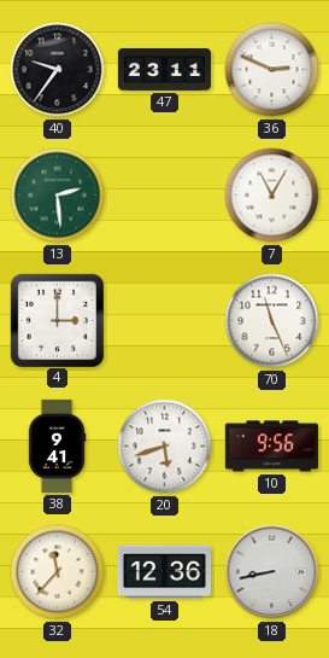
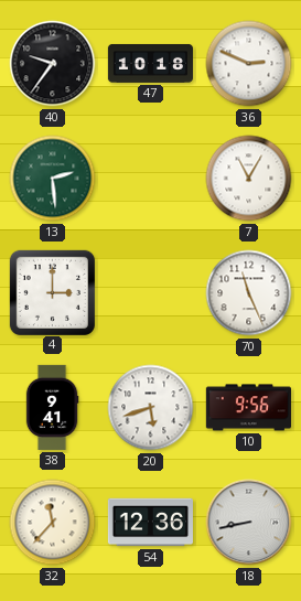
47: 23:11 -> 10:18 (150, 63)
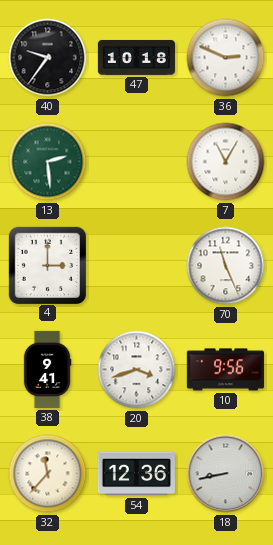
20: 5:42 -> 3:42 (137, 370)
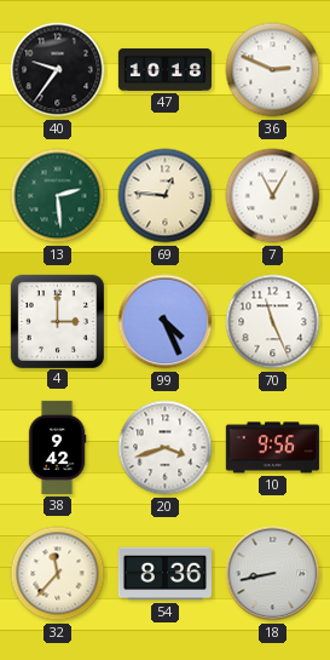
69: none -> 12:46 (166, 196)
99: none -> 4:26 (166, 322)
38: 9:41 -> 9:42 (57, 447)
54: 12:36 -> 8:36 (164, 574)
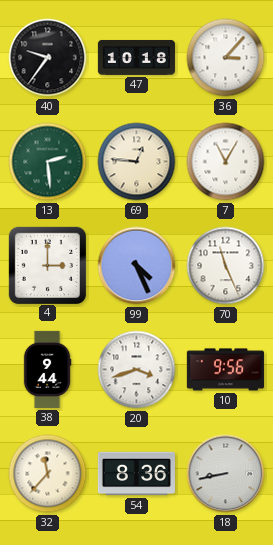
36: 2:49 -> 3:07 (226, 58)
38: 9:42 -> 9:44 (47, 369)
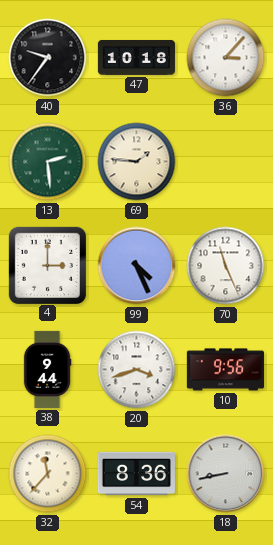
69: 12:46 -> 1:46 (137, 162)
7: 11:05 -> none (226, 162)
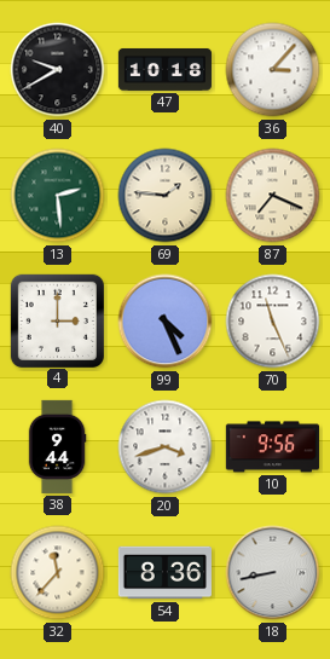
40: 9:36 -> 9:40 (58, 70)
87: none -> 7:19 (273, 196)
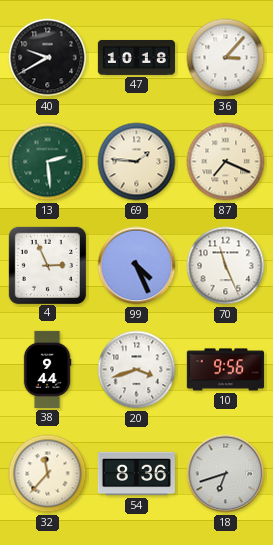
4: 3:00 -> 2:56 (47, 265)
18: 8:43 -> 6:42 (226, 474)
